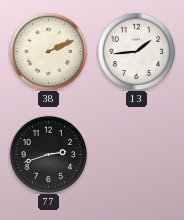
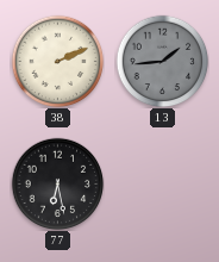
13 dial: white -> grey (162, 61)
77: 2:42 -> 6:28 (57, 183)
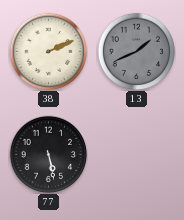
13: 1:44 -> 1:41 (136, 51)
77: 6:28 -> 5:28 (48, 154)
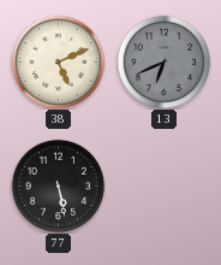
38: 2:11 -> 5:11 (58, 61)
13: 1:41 -> 6:41 (163, 61)
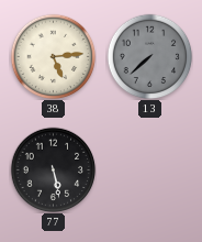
38: 5:11 -> 5:14 (53, 56)
13: 6:41 -> 7:38 (149, 56)
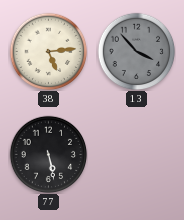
13: 7:38 -> 3:53 (136, 51)
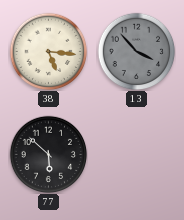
38: 5:14 -> 5:16 (48, 51)
77: 5:28 -> 5:52 (48, 154)
